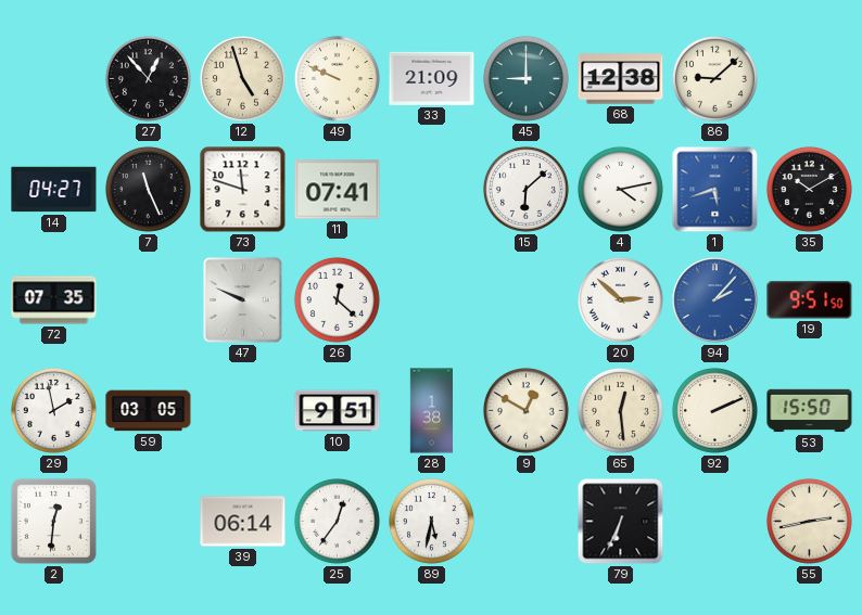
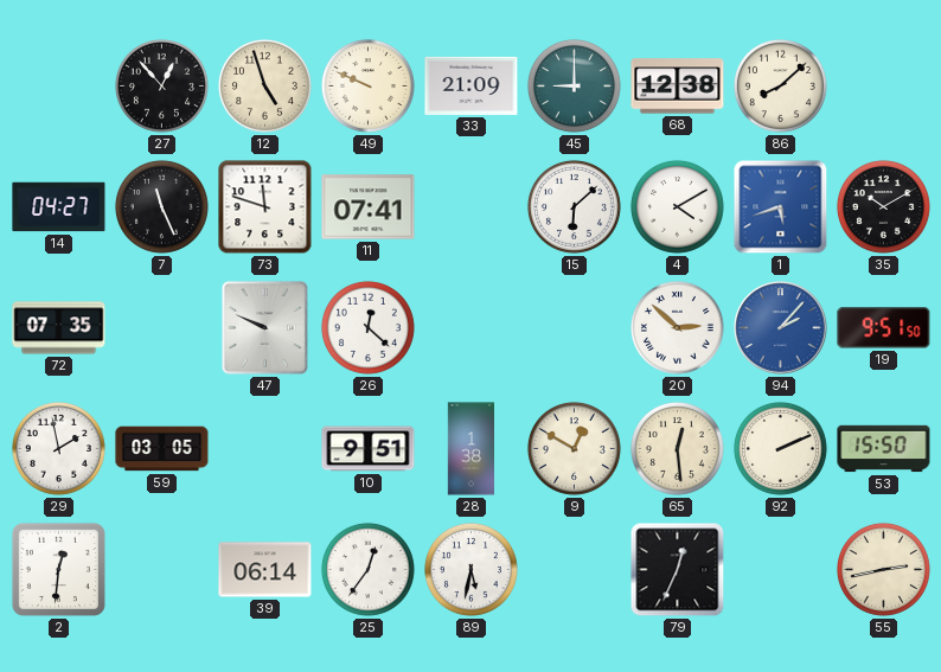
86: 9:08 -> 8:08 (780, 85)
4: 4:13 -> 4:10 (677, 206)
79: 6:34 -> 12:34 (678, 570)
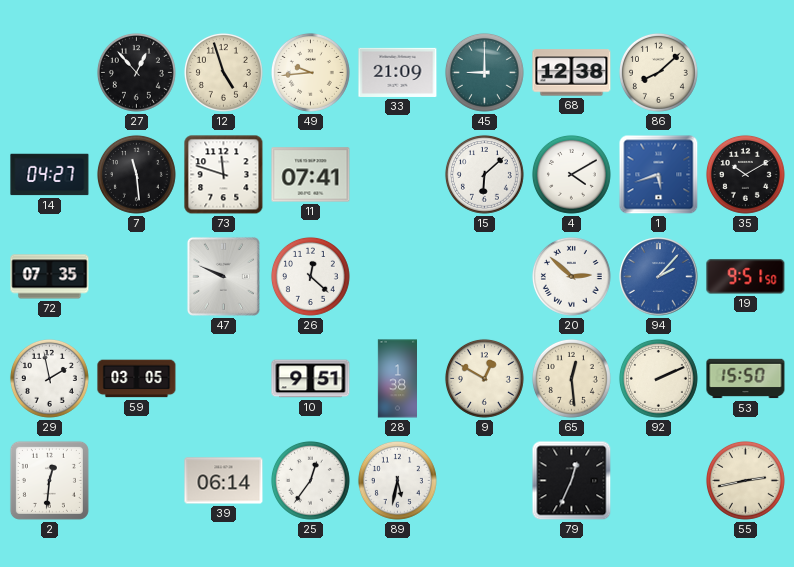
49: 9:49 -> 9:44 (310, 72)
7: 11:26 -> 11:29 (136, 174)
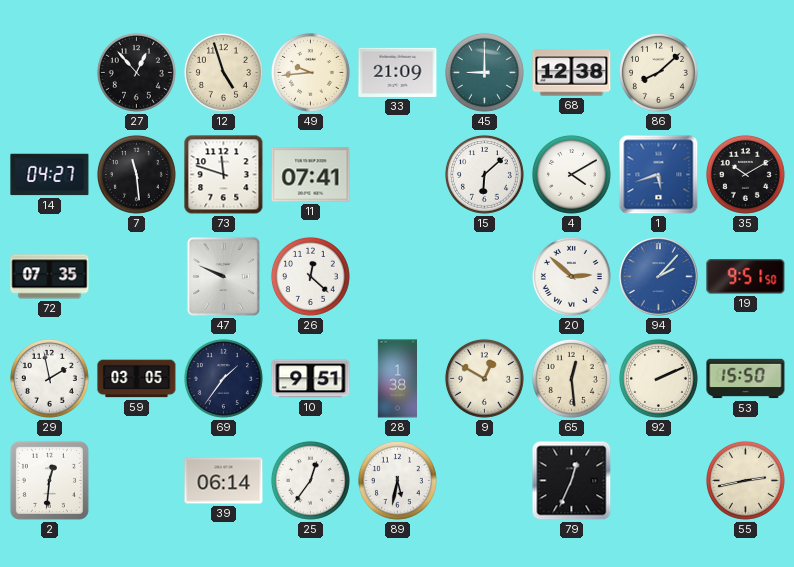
69: none -> 1:36 (223, 378)
